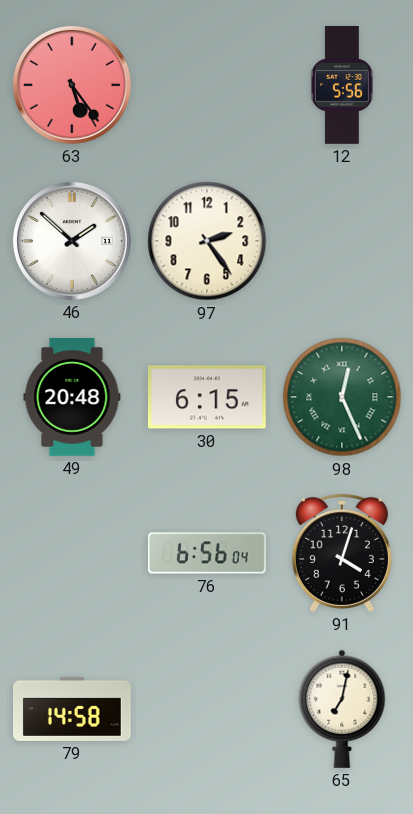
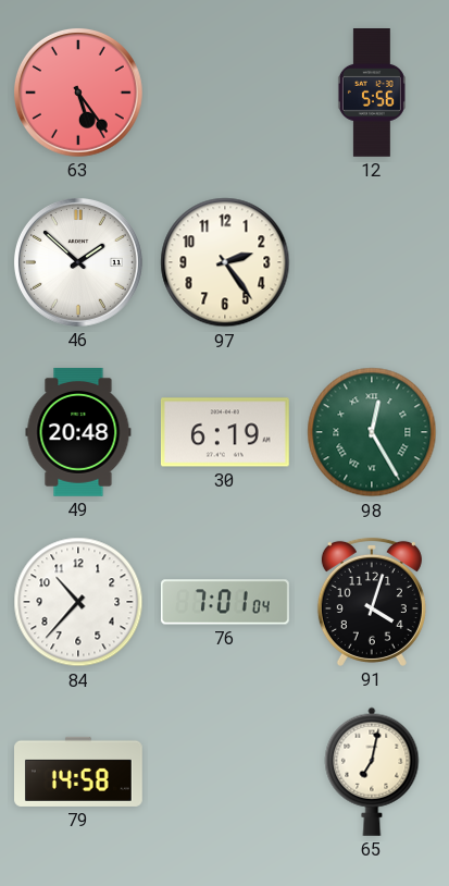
30: 6:15 -> 6:19 (225, 432)
98: 12:26 -> 12:25 (372, 432)
84: none -> 10:37 (78, 602)
76: 6:56 -> 7:01 (226, 602)
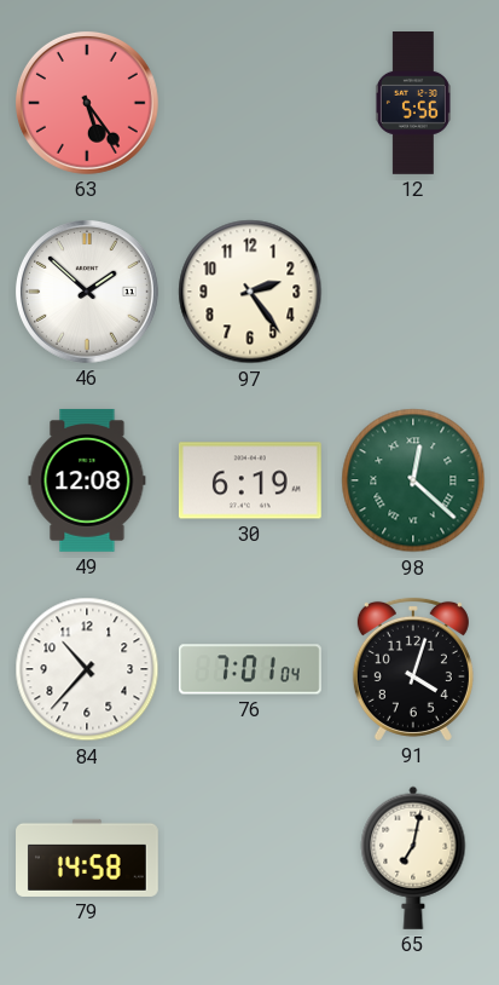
49: 20:48 -> 12:08 (87, 480)
98: 12:25 -> 12:22 (413, 480)
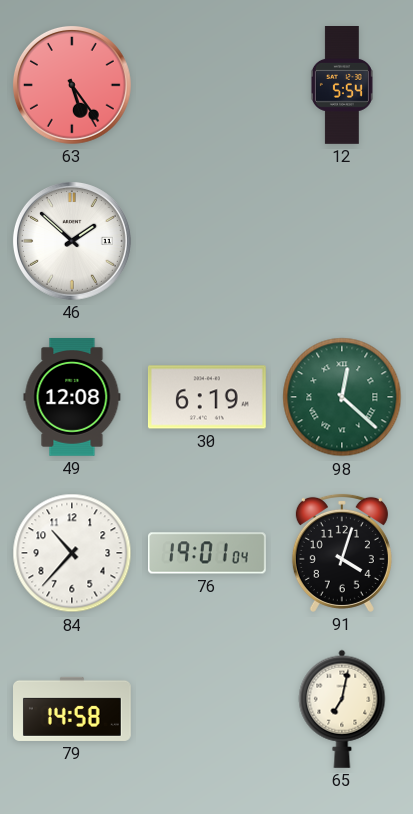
12: 5:56 -> 5:54 (342, 86)
97: 2:24 -> none (250, 292)
76: 7:01 -> 19:01 (208, 553)
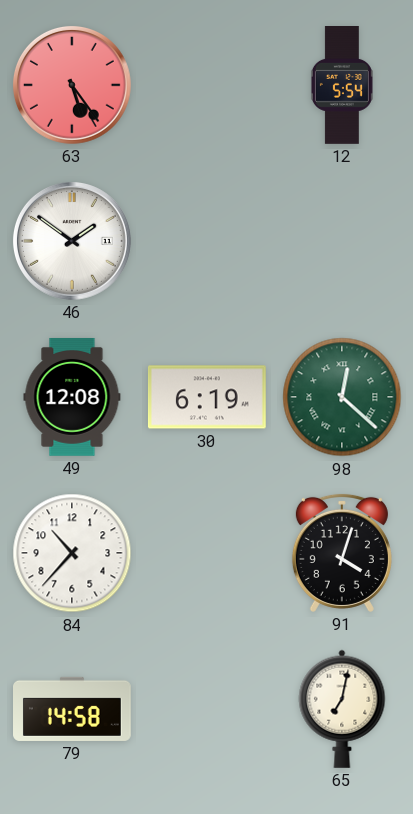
46: 1:52 -> 1:51 (72, 241)
76: 19:01 -> none (208, 553)
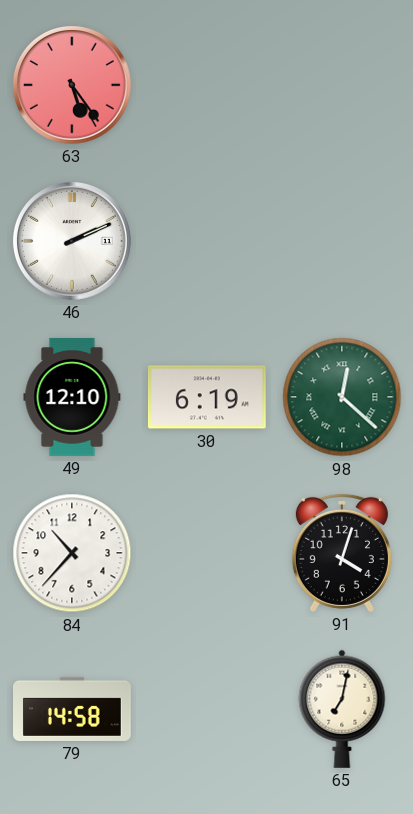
12: 5:54 -> none (342, 86)
46: 1:51 -> 2:11 (72, 241)
49: 12:08 -> 12:10 (72, 397)
